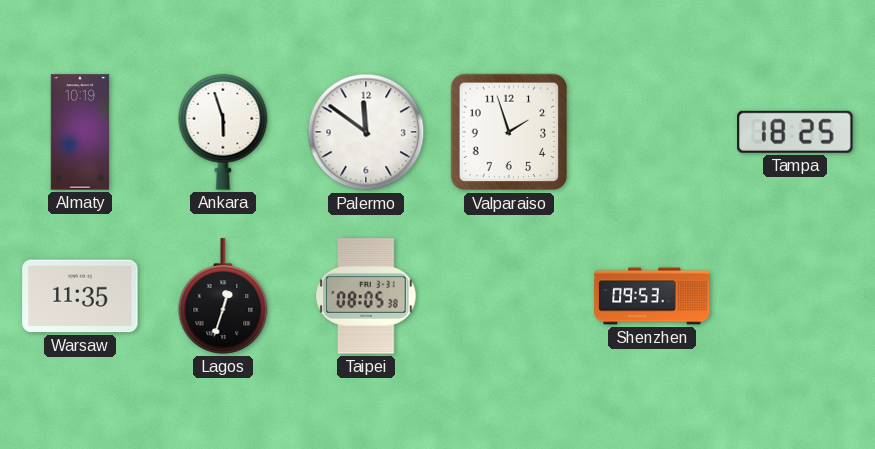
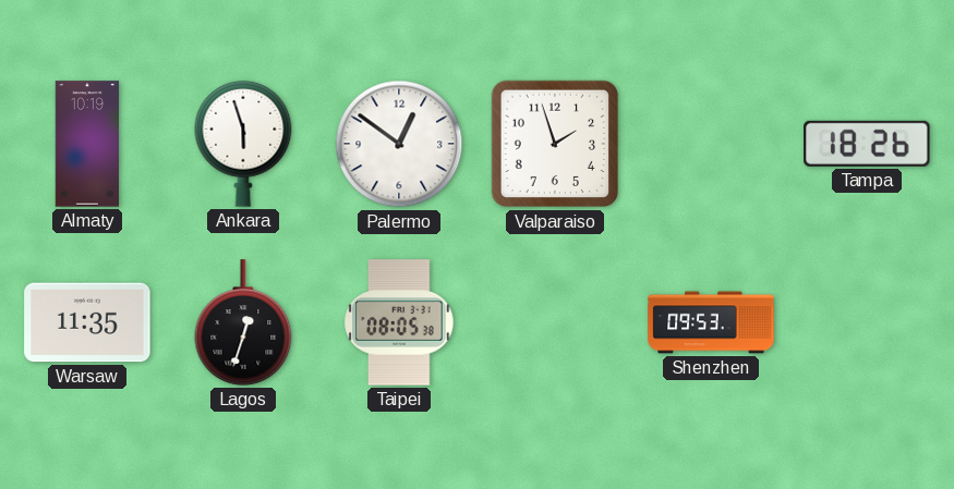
Palermo: 11:51 -> 12:51 (399, 144)
Tampa: 18:25 -> 18:26 (867, 144)
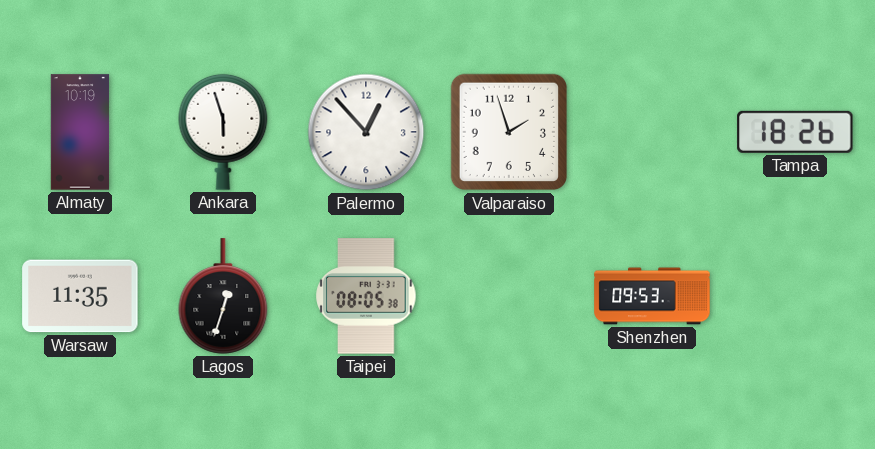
Palermo: 12:51 -> 12:53 (366, 132)
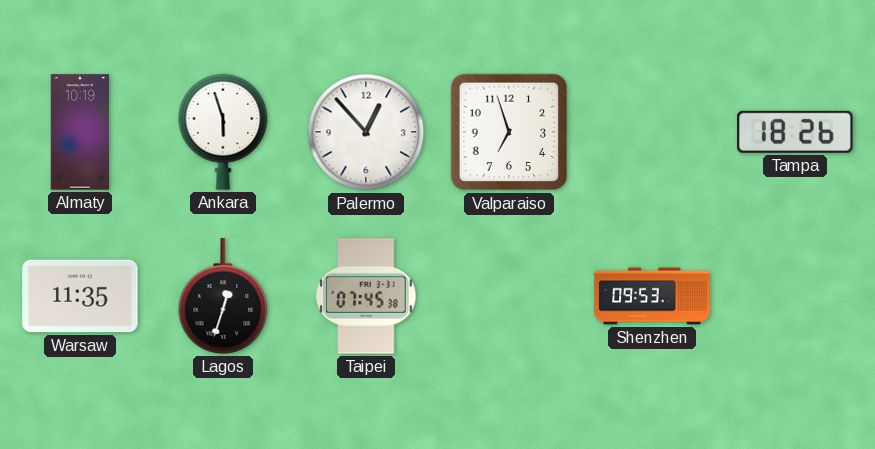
Valparaiso: 1:57 -> 6:57 (509, 132)
Taipei: 08:05 -> 07:45 (366, 296)
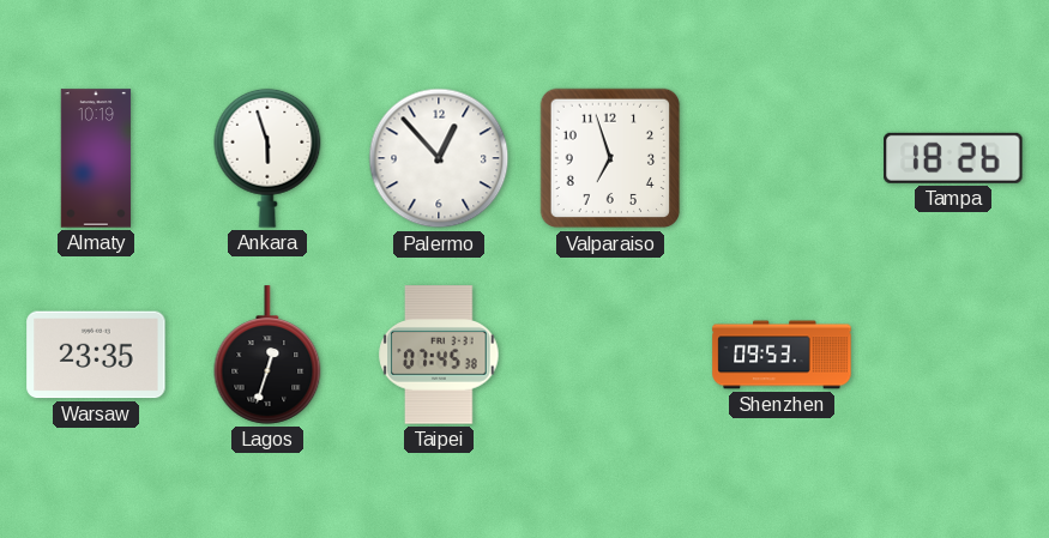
Warsaw: 11:35 -> 23:35 (96, 355)
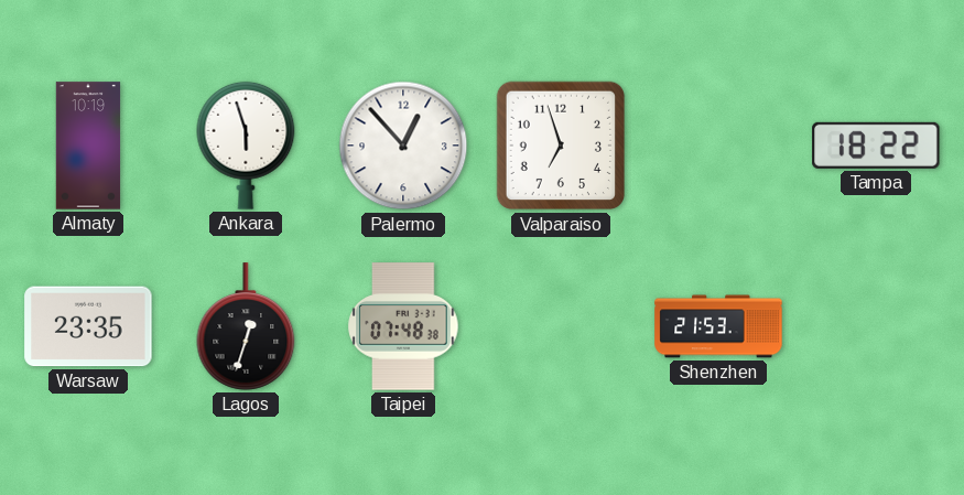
Tampa: 18:26 -> 18:22 (876, 146)
Taipei: 07:45 -> 07:48 (403, 326)
Shenzhen: 09:53 -> 21:53 (718, 326)
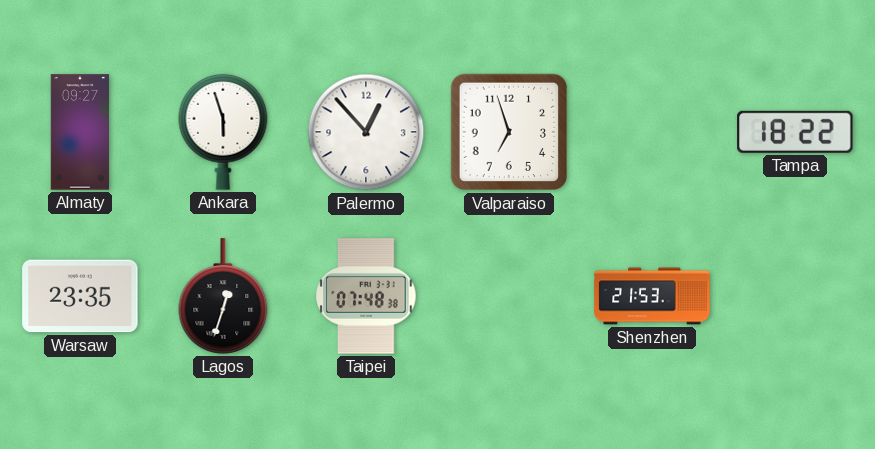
Almaty: 10:19 -> 09:27 (80, 132)
